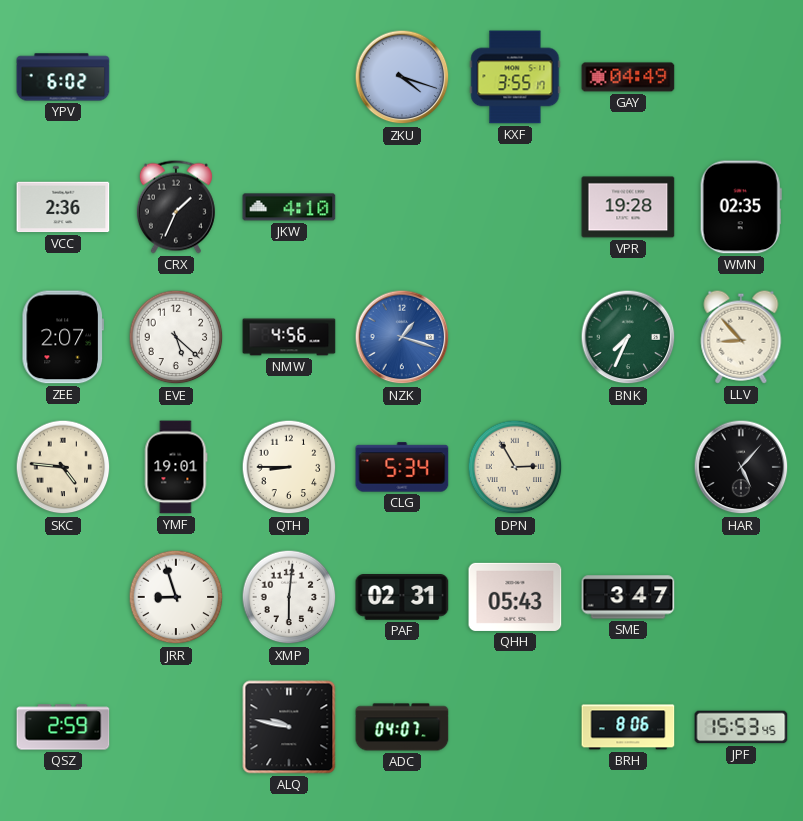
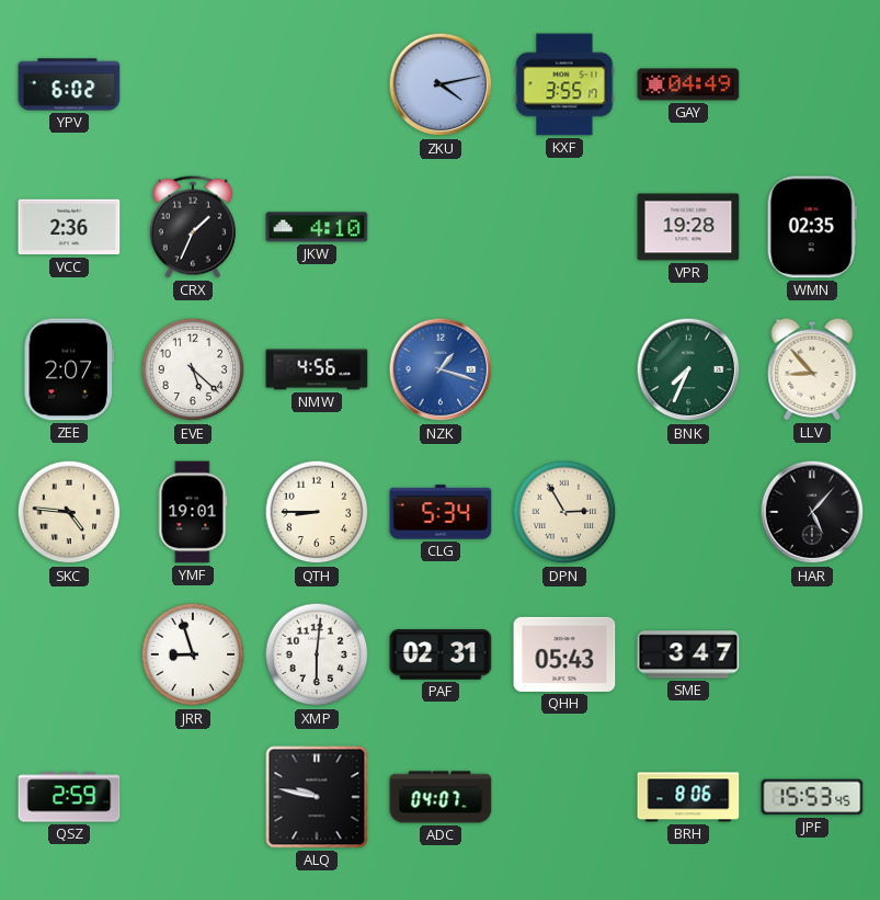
ZKU: 4:18 -> 4:13 (441, 84)
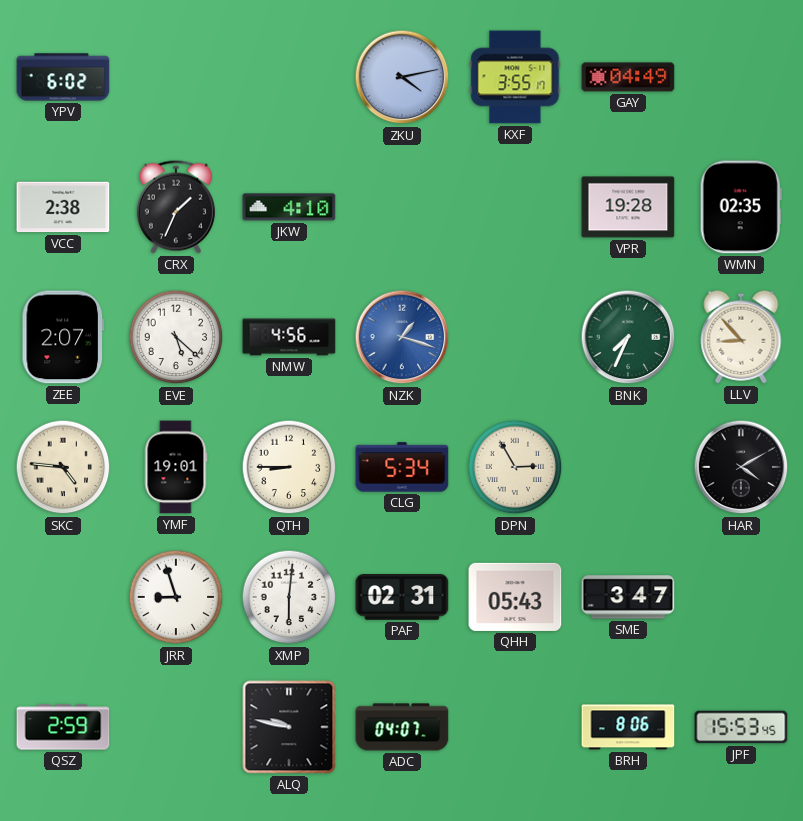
VCC: 2:36 -> 2:38 (63, 207)
HAR: 5:07 -> 4:10 (741, 467)
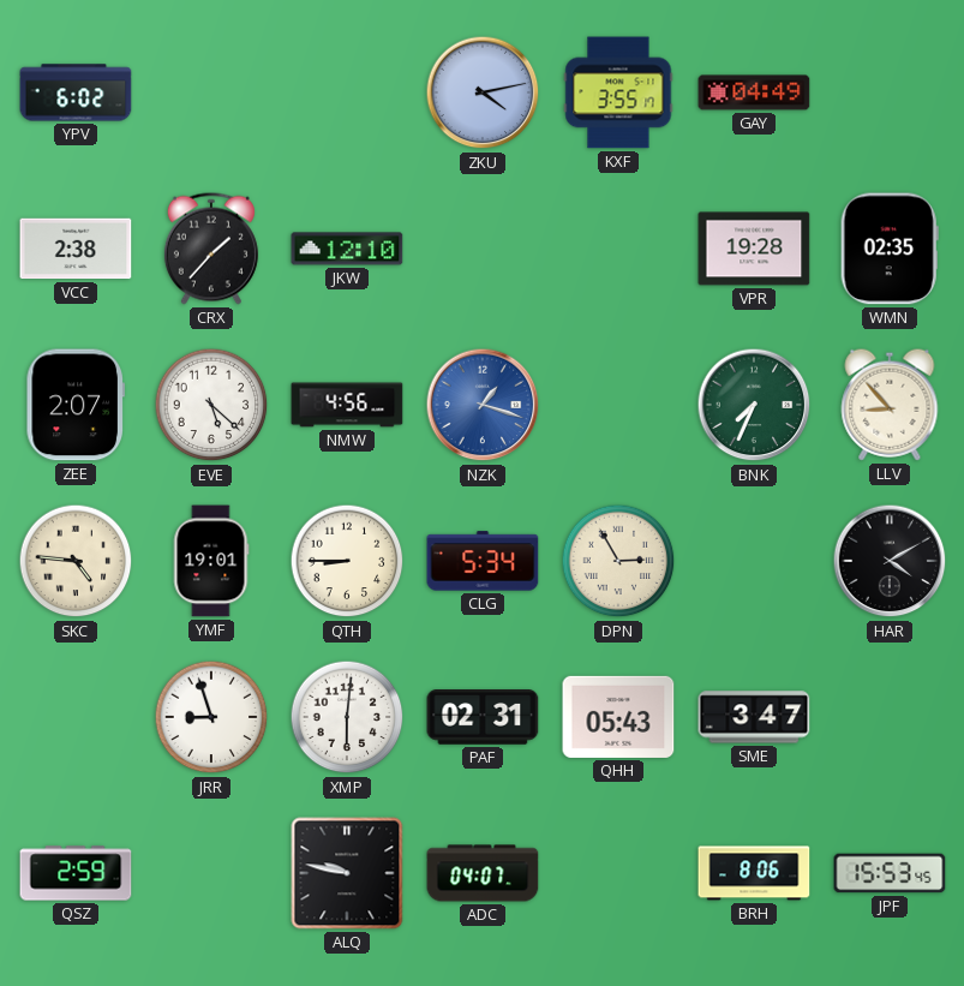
CRX: 1:34 -> 1:37 (211, 249)
JKW: 4:10 -> 12:10 (347, 249)
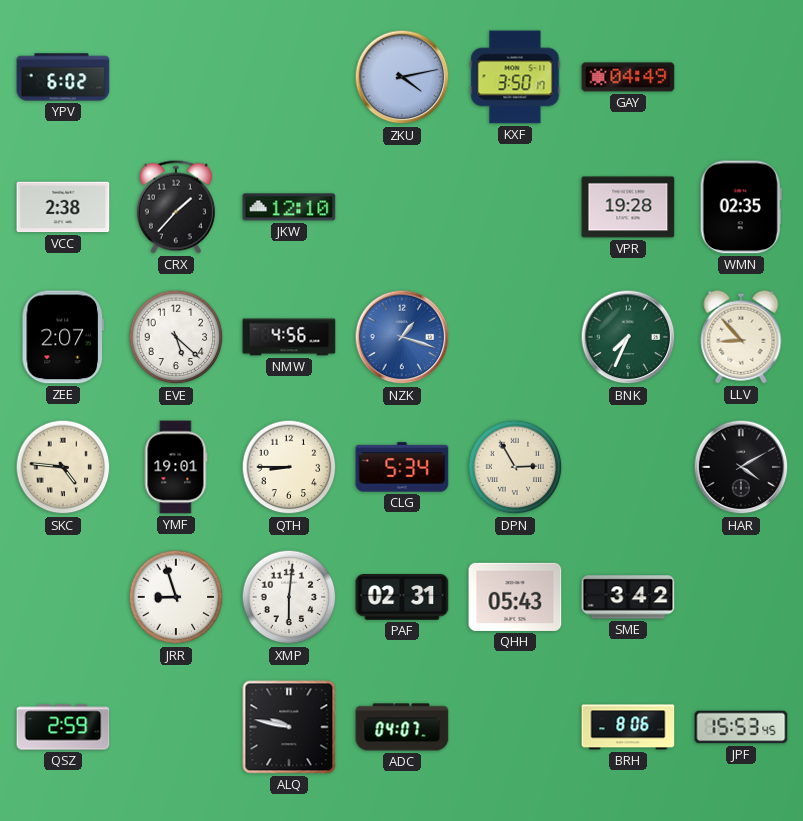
KXF: 3:55 -> 3:50 (515, 77)
SME: 3:47 -> 3:42 (628, 597)
